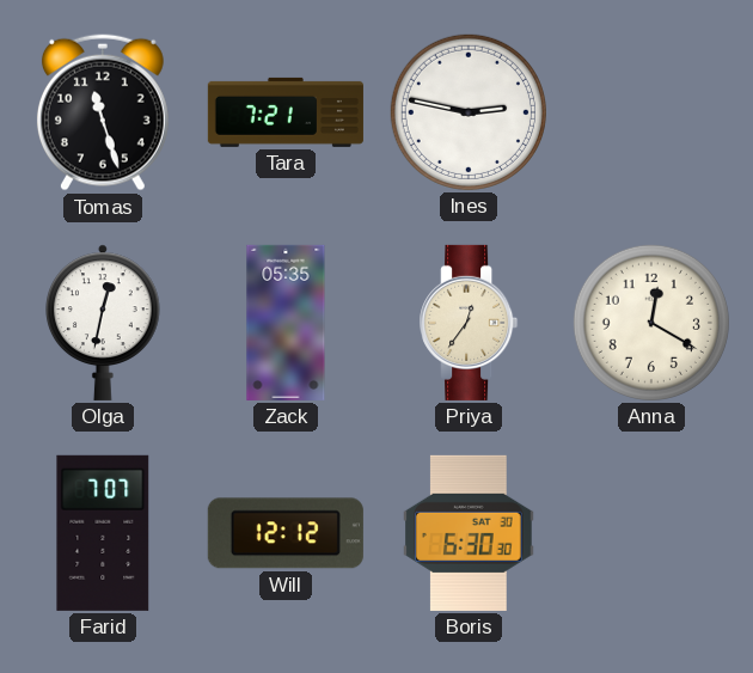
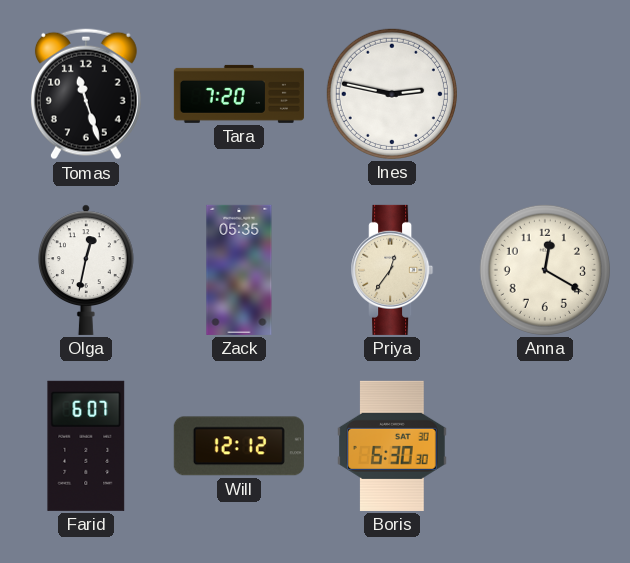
Tara: 7:21 -> 7:20 (239, 94)
Farid: 7:07 -> 6:07 (86, 446)
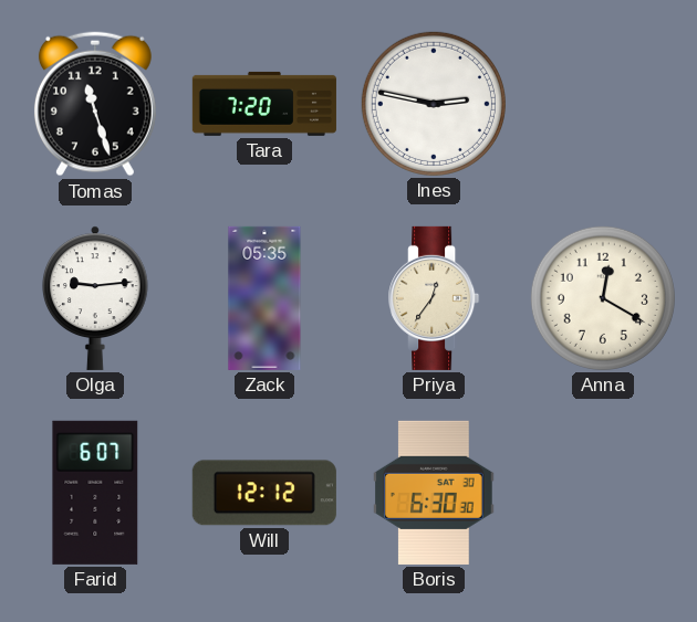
Olga: 12:32 -> 9:14 (96, 298)
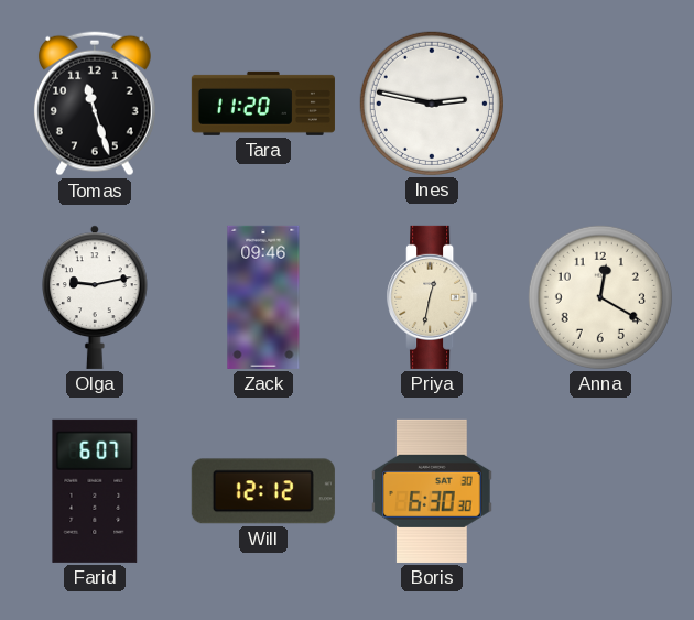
Tara: 7:20 -> 11:20 (263, 104)
Olga: 9:14 -> 9:13 (96, 297)
Zack: 05:35 -> 09:46 (263, 297)
Priya: 12:36 -> 12:32 (432, 297)
